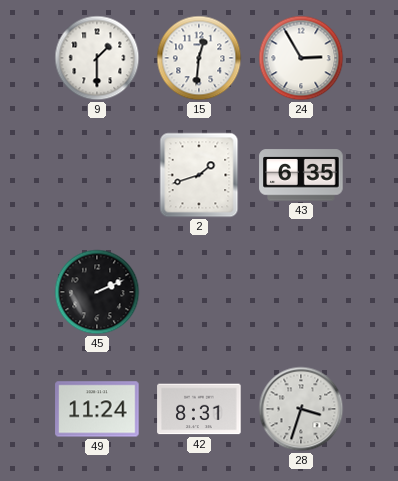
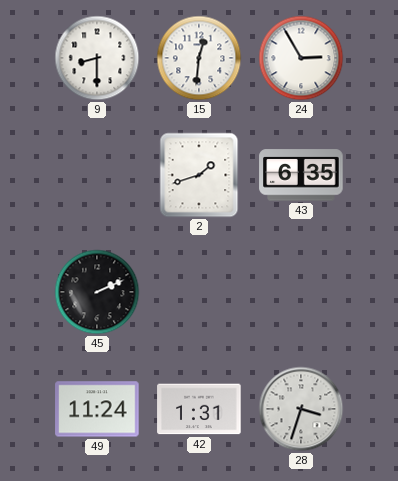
9: 1:30 -> 8:30 (97, 58)
42: 8:31 -> 1:31 (199, 409)
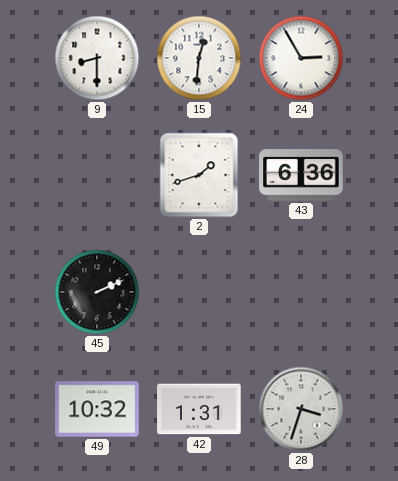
43: 6:35 -> 6:36 (301, 175)
49: 11:24 -> 10:32 (97, 409)
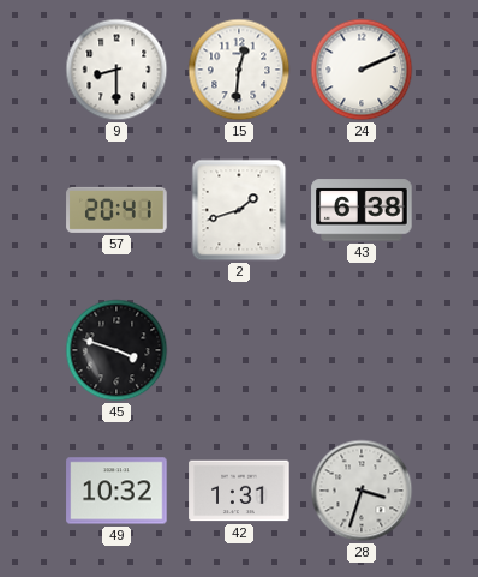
24: 2:55 -> 2:11 (362, 70)
57: none -> 20:41 (116, 210)
43: 6:36 -> 6:38 (362, 210)
45: 2:11 -> 3:48 (116, 350)
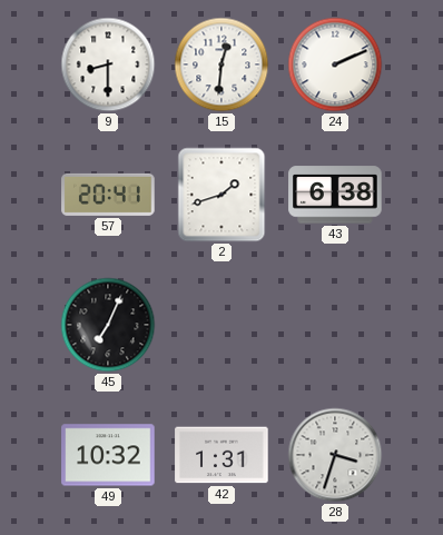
45: 3:48 -> 7:04 (108, 325)
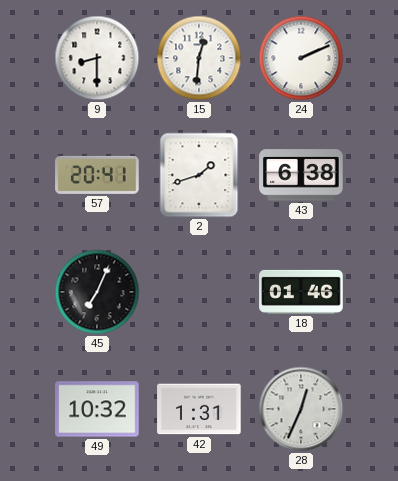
18: none -> 01:46 (301, 292)
28: 3:33 -> 12:34 (301, 409)
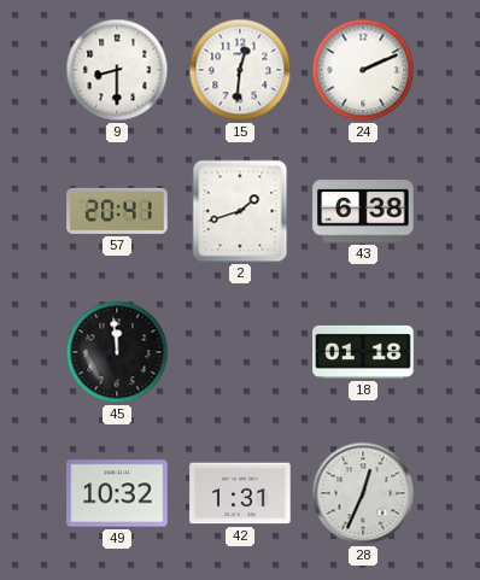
45: 7:04 -> 11:59 (117, 352)
18: 01:46 -> 01:18 (363, 352)
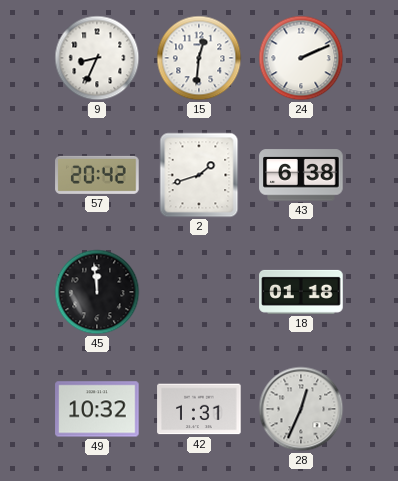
9: 8:30 -> 8:34 (97, 58)
57: 20:41 -> 20:42 (97, 175)
